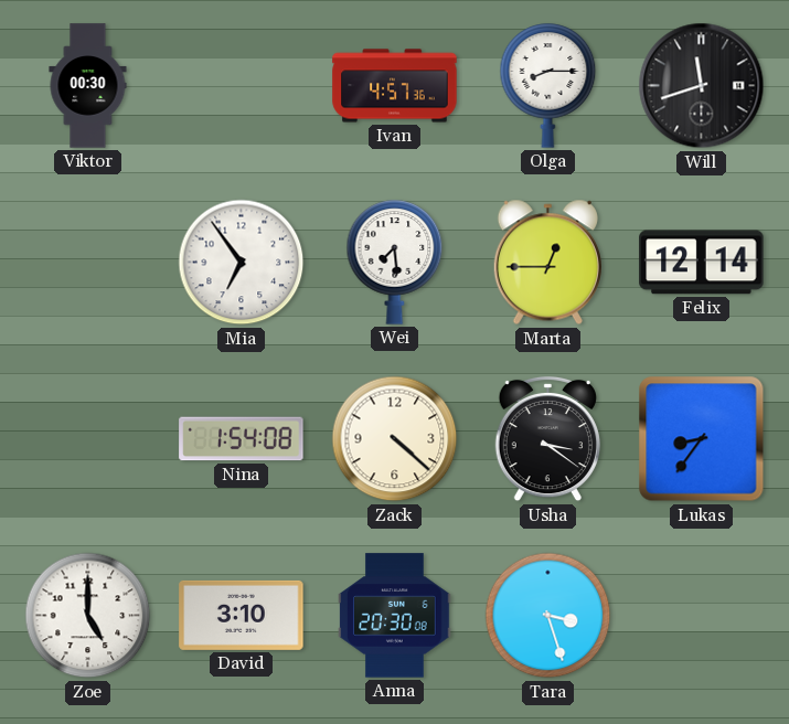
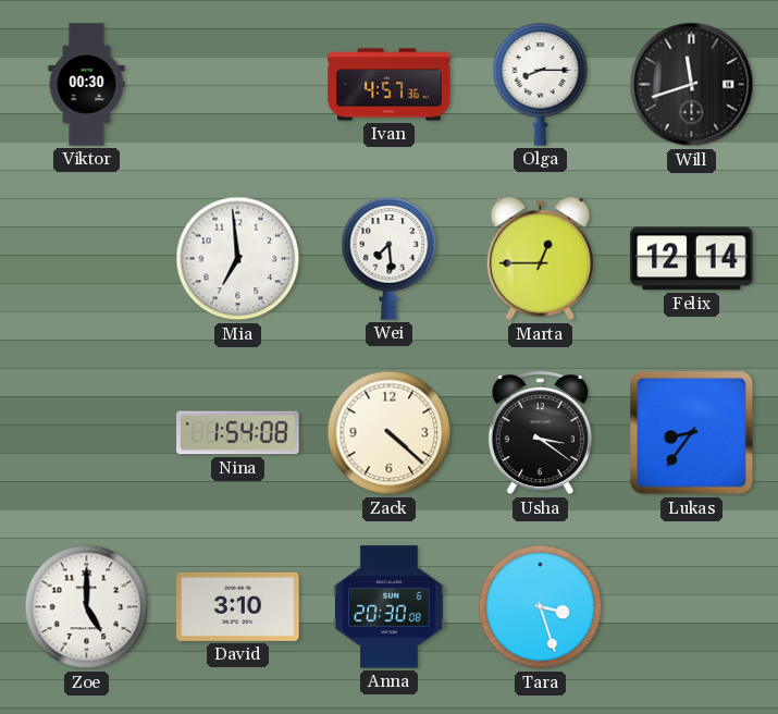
Mia: 6:54 -> 6:59 (238, 259)
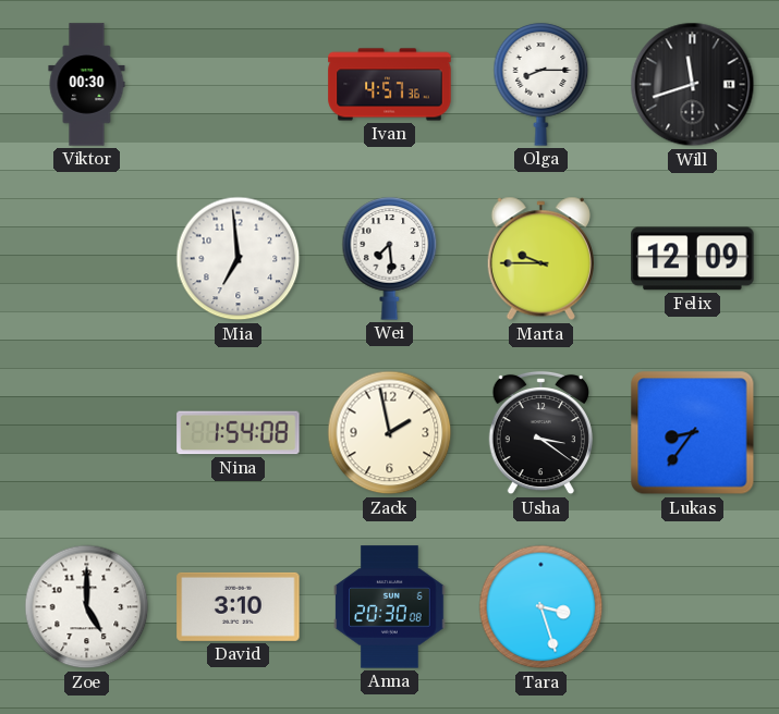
Marta: 12:45 -> 9:45 (540, 259)
Felix: 12:14 -> 12:09 (693, 259)
Zack: 4:22 -> 1:58 (390, 433)
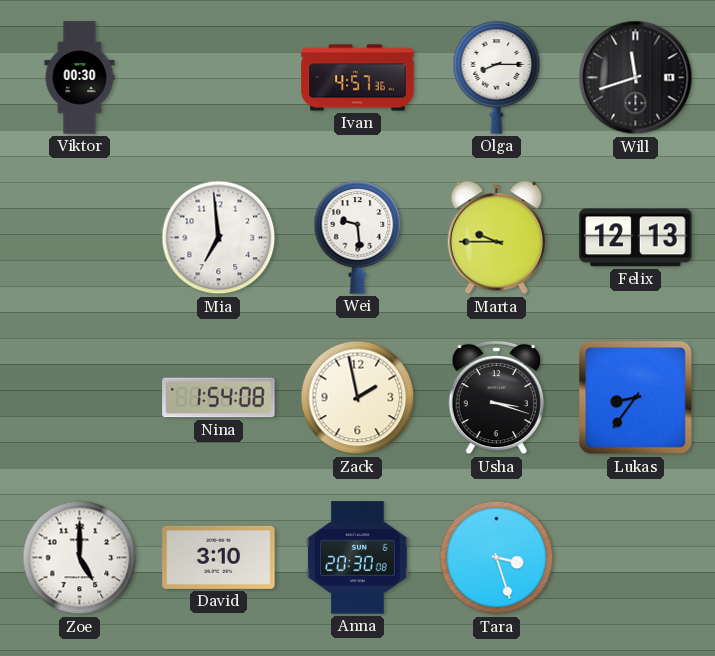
Wei: 7:29 -> 9:29 (358, 238)
Felix: 12:09 -> 12:13 (636, 238)
Usha: 3:21 -> 3:18 (496, 398)
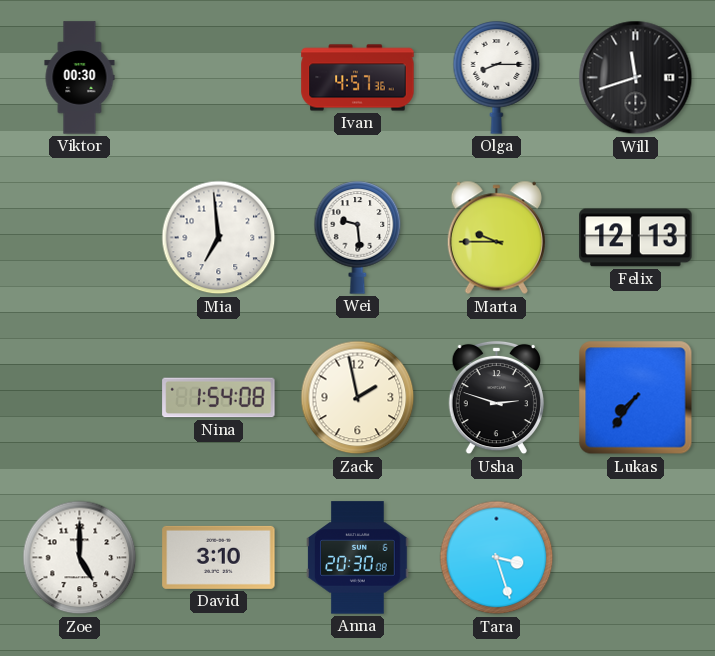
Usha: 3:18 -> 2:48 (496, 398)
Lukas: 8:36 -> 7:36 (636, 398)
